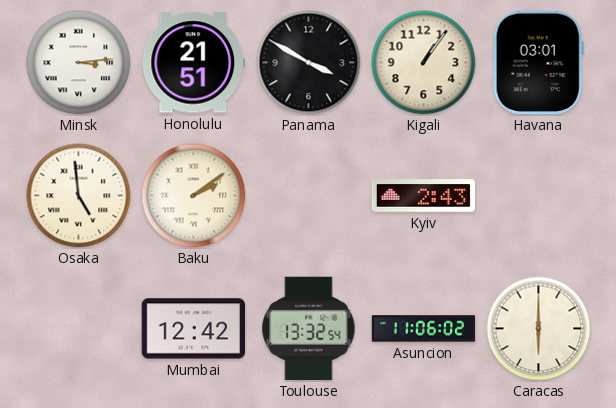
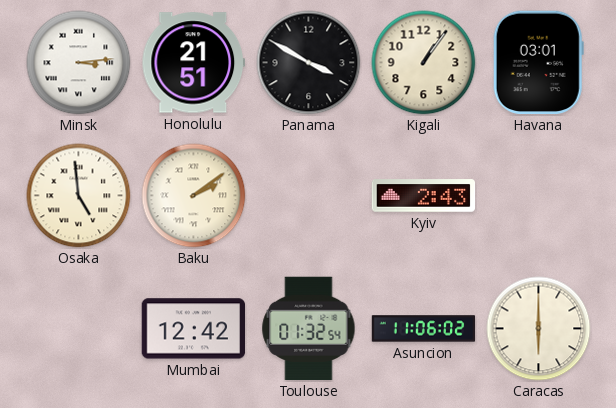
Toulouse: 13:32 -> 01:32 (309, 329)
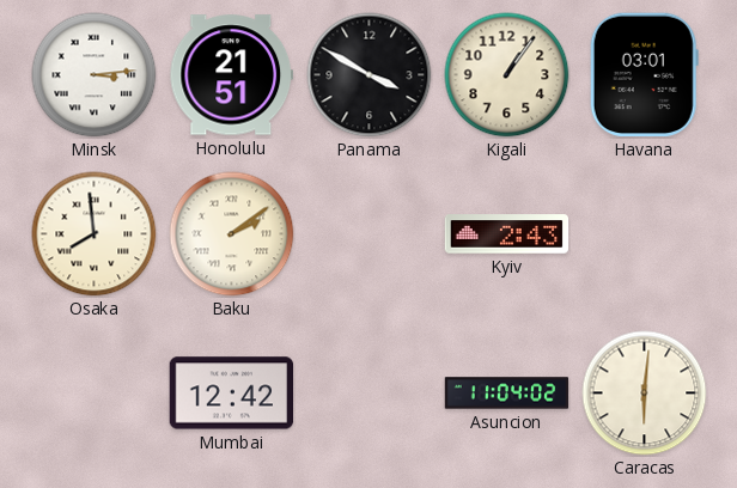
Osaka: 4:59 -> 7:59 (95, 234)
Toulouse: 01:32 -> none (309, 329)
Asuncion: 11:06 -> 11:04 (507, 394)
Caracas: 6:00 -> 6:01 (645, 394)
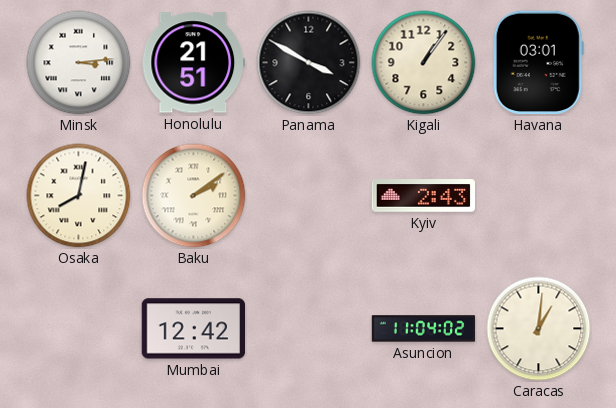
Osaka: 7:59 -> 8:02 (79, 196)
Caracas: 6:01 -> 1:01 (539, 329)
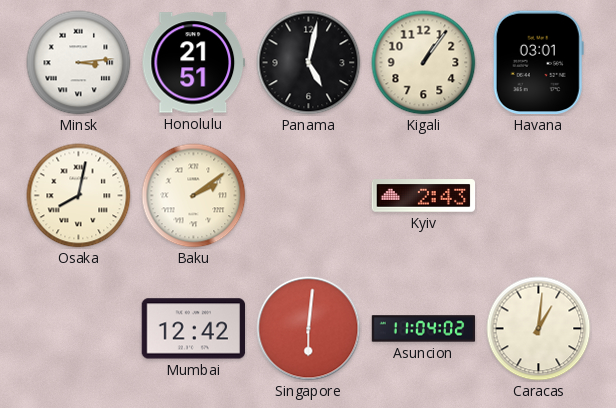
Panama: 3:50 -> 5:02 (309, 63)
Singapore: none -> 6:01 (309, 329)
